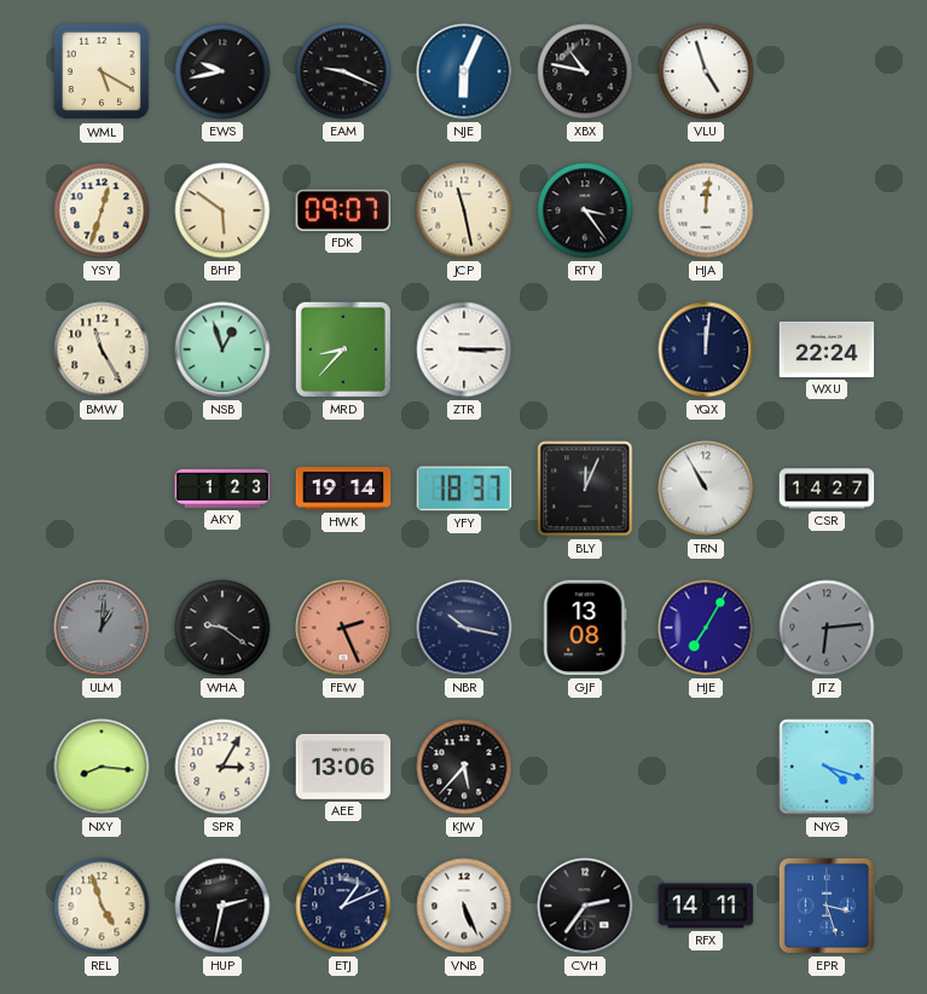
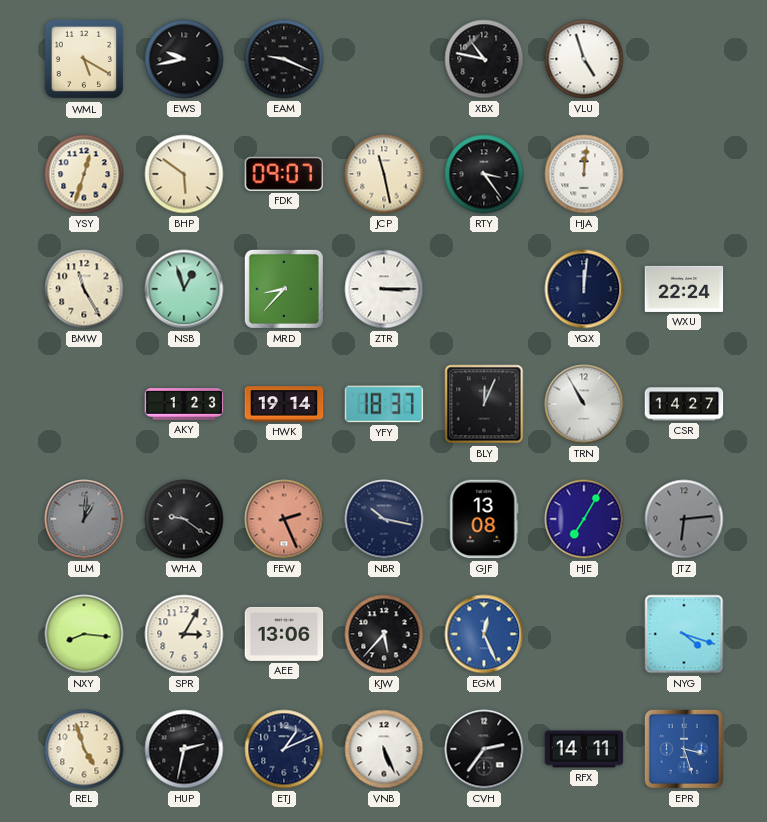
NJE: 6:04 -> none (464, 71)
EGM: none -> 12:26 (484, 634)
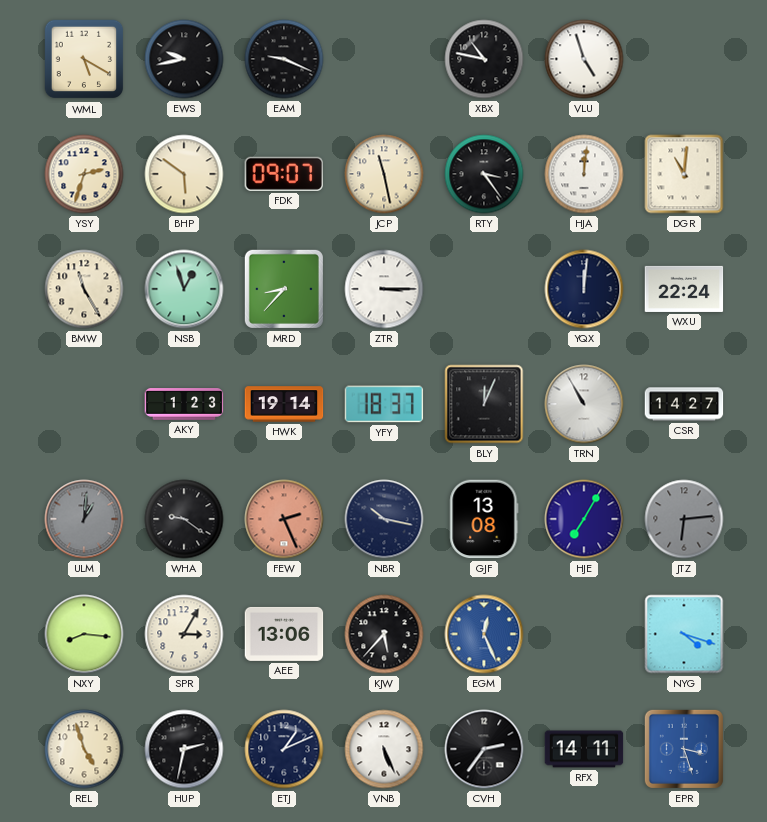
YSY: 12:33 -> 2:33 (84, 174)
DGR: none -> 11:01 (684, 174)
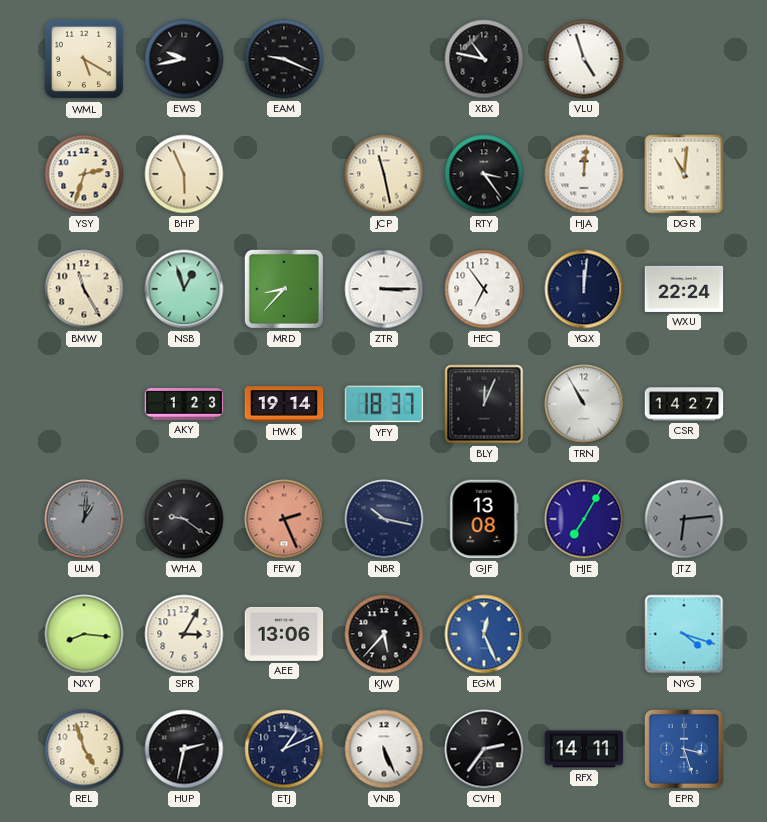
BHP: 5:51 -> 5:56 (184, 174)
FDK: 09:07 -> none (283, 174)
HEC: none -> 6:54 (484, 289)
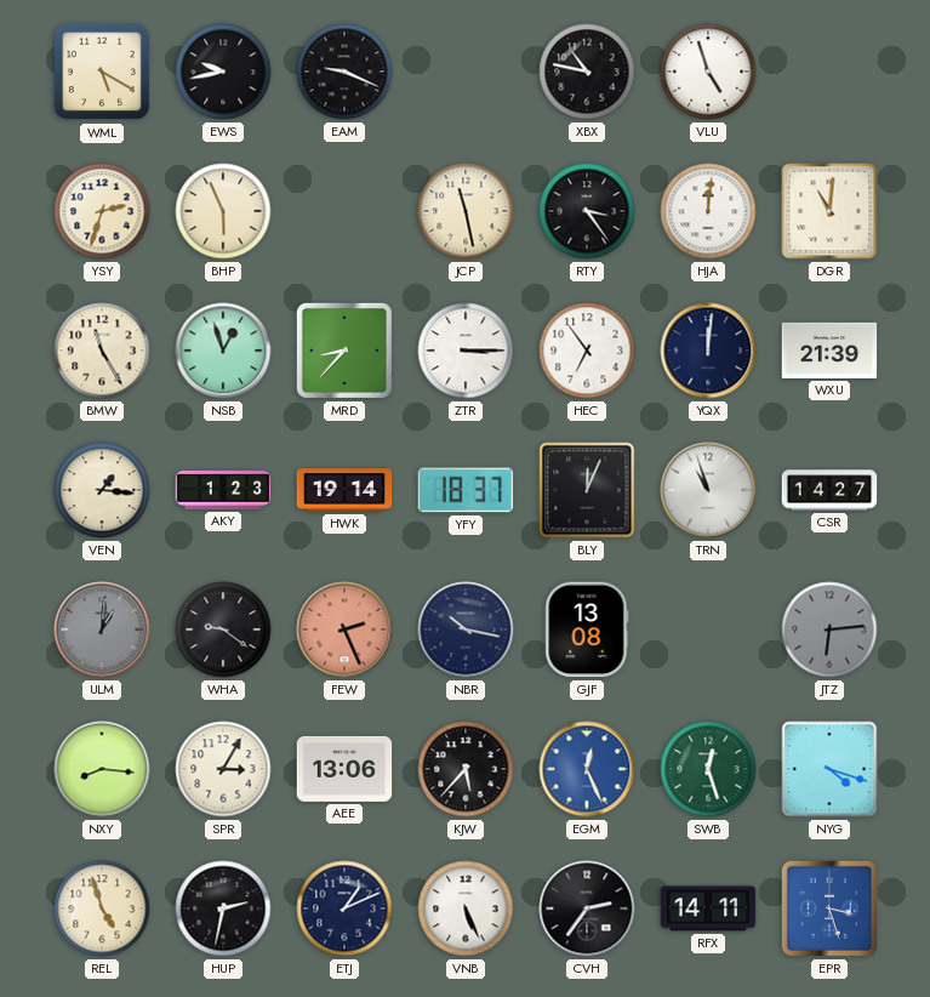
WXU: 22:24 -> 21:39 (829, 351)
VEN: none -> 1:16 (102, 490)
TRN: 10:55 -> 10:57 (708, 490)
HJE: 7:05 -> none (584, 519)
SWB: none -> 12:27 (708, 769)
